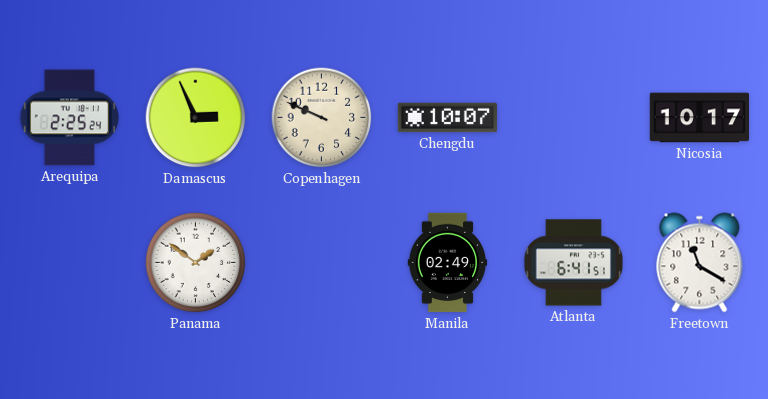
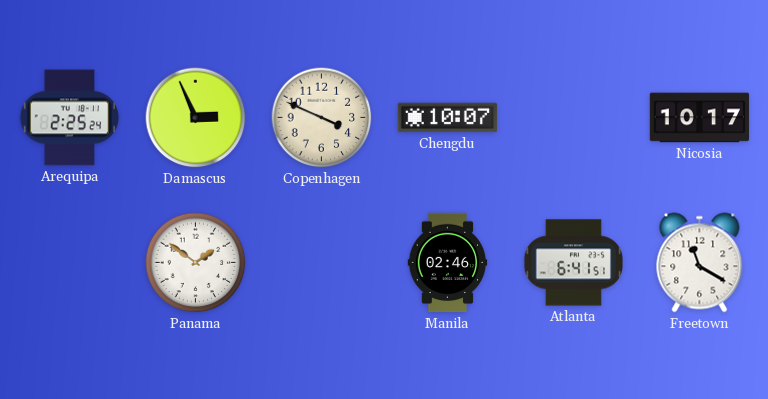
Copenhagen: 9:49 -> 3:49 (322, 118)
Manila: 02:49 -> 02:46 (448, 263)
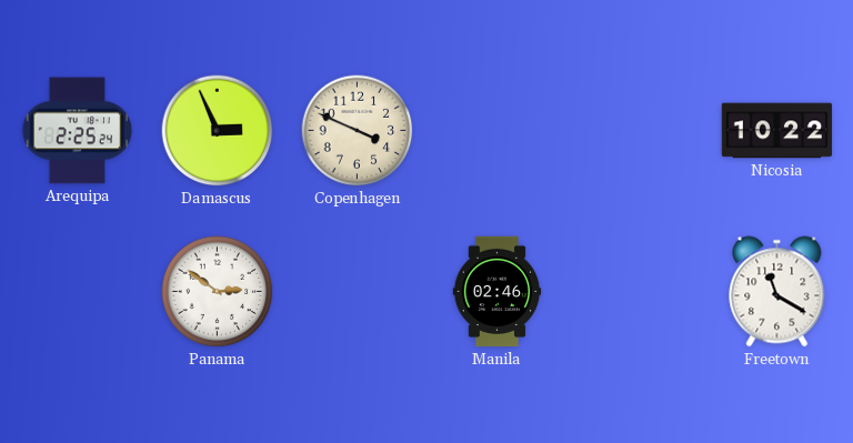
Chengdu: 10:07 -> none (448, 118)
Nicosia: 10:17 -> 10:22 (777, 131)
Panama: 1:51 -> 2:51 (218, 292)
Atlanta: 6:41 -> none (573, 263)
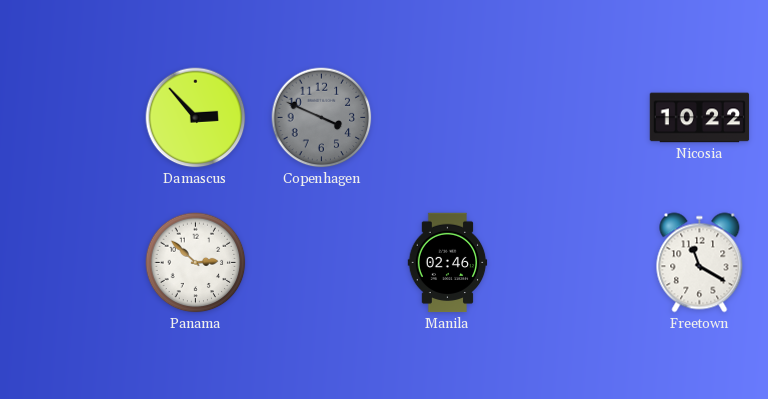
Arequipa: 2:25 -> none (78, 131)
Damascus: 2:56 -> 2:53 (196, 118)
Copenhagen dial: cream -> grey (322, 118)
Panama: 2:51 -> 2:52 (196, 263)
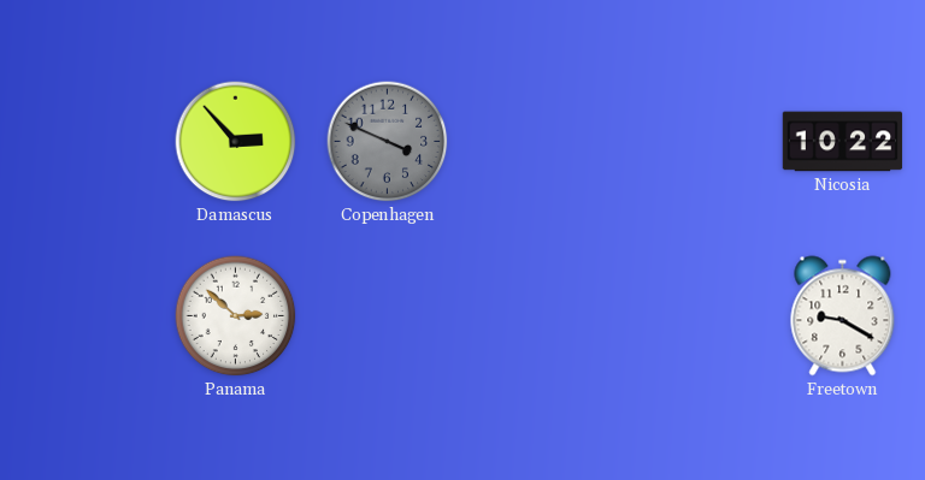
Manila: 02:46 -> none (448, 263)
Freetown: 11:20 -> 9:20 (843, 316)
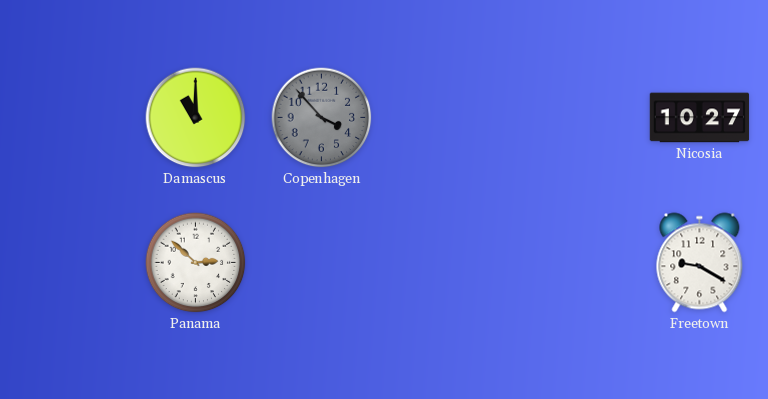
Damascus: 2:53 -> 11:00 (196, 118)
Copenhagen: 3:49 -> 3:53 (322, 118)
Nicosia: 10:22 -> 10:27 (700, 118)
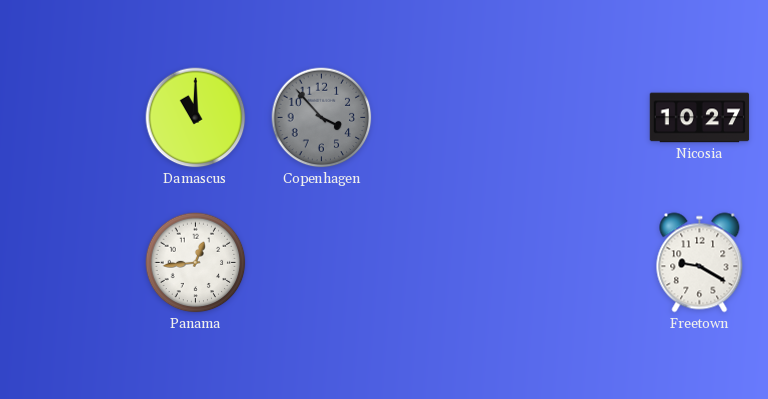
Panama: 2:52 -> 12:44 (196, 263)
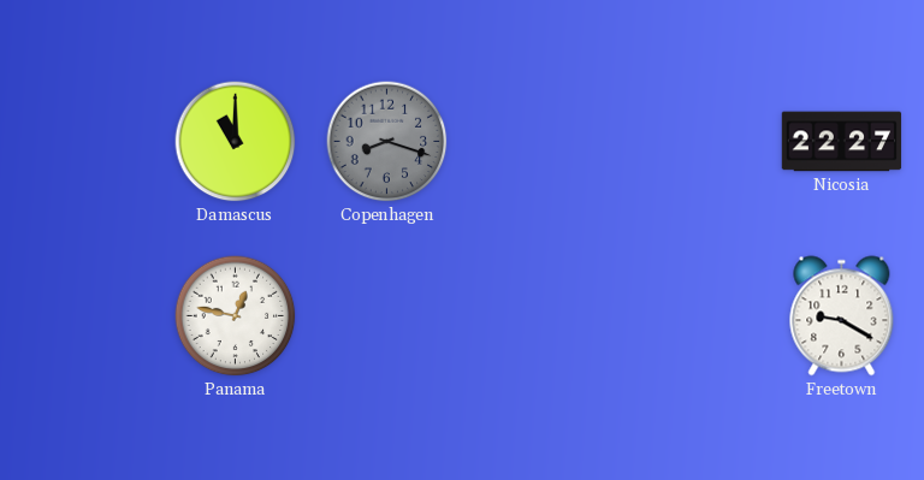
Copenhagen: 3:53 -> 8:18 (387, 142)
Nicosia: 10:27 -> 22:27 (842, 142)
Panama: 12:44 -> 12:47 (236, 316)
